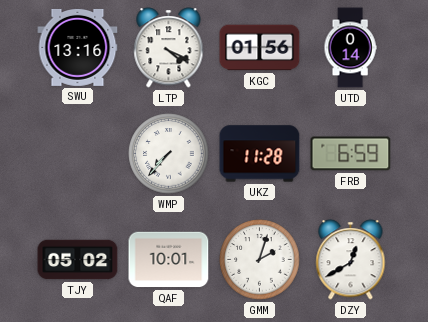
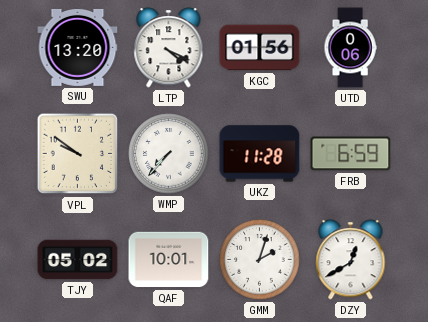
SWU: 13:16 -> 13:20 (78, 47)
UTD: 0:14 -> 0:06 (350, 48)
VPL: none -> 9:51 (78, 154)
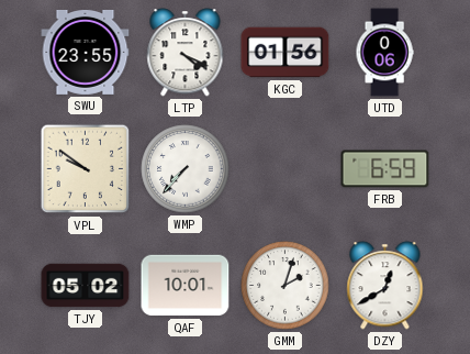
SWU: 13:20 -> 23:55 (86, 52)
UKZ: 11:28 -> none (260, 154)
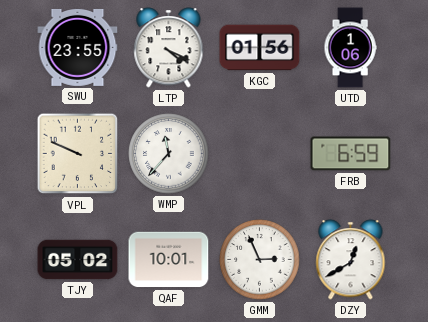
UTD: 0:06 -> 1:06 (350, 48)
VPL: 9:51 -> 9:49 (78, 154)
WMP: 7:37 -> 11:37 (169, 154)
GMM: 2:03 -> 2:56 (260, 260)
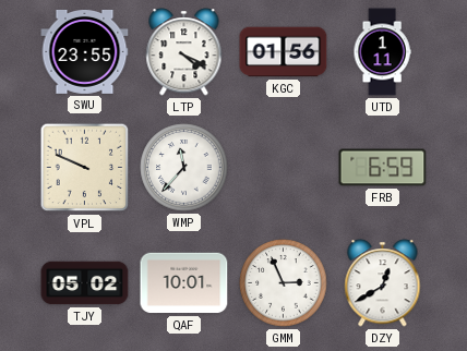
UTD: 1:06 -> 1:11 (382, 52)
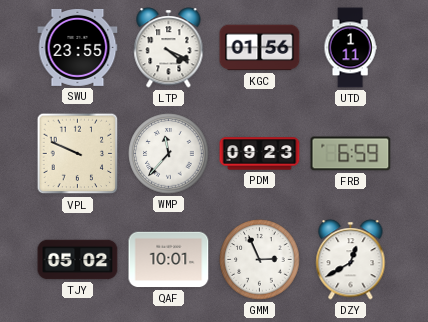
PDM: none -> 09:23 (260, 154)
